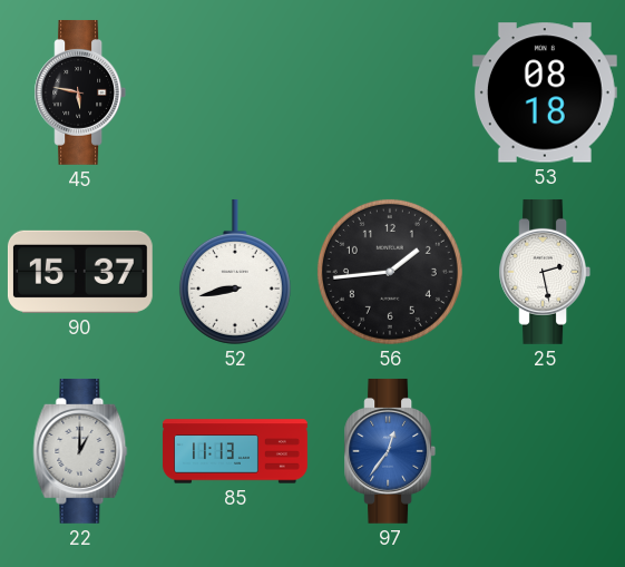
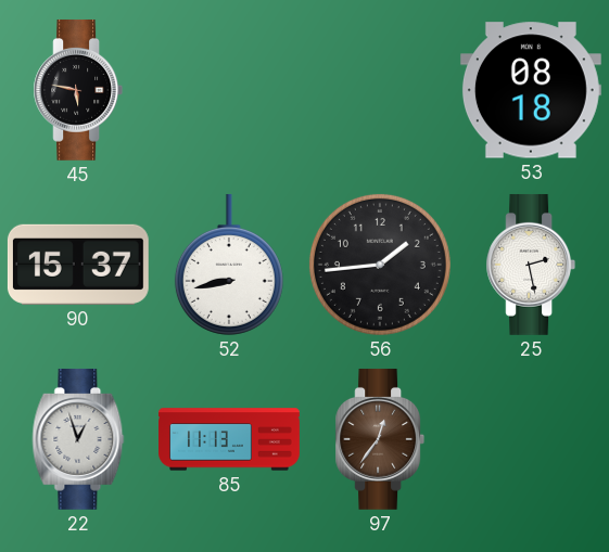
22: 1:00 -> 12:57 (78, 439)
97 dial: blue -> brown (380, 439)
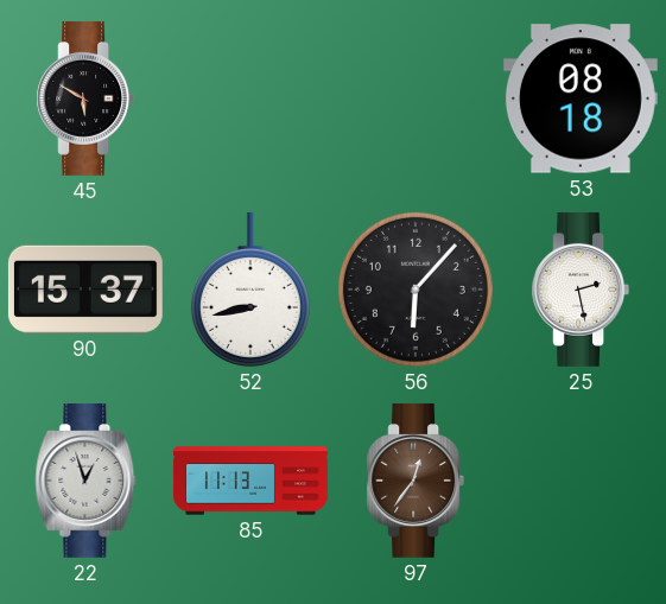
45: 5:47 -> 5:50 (85, 98)
56: 1:44 -> 6:07 (416, 290)
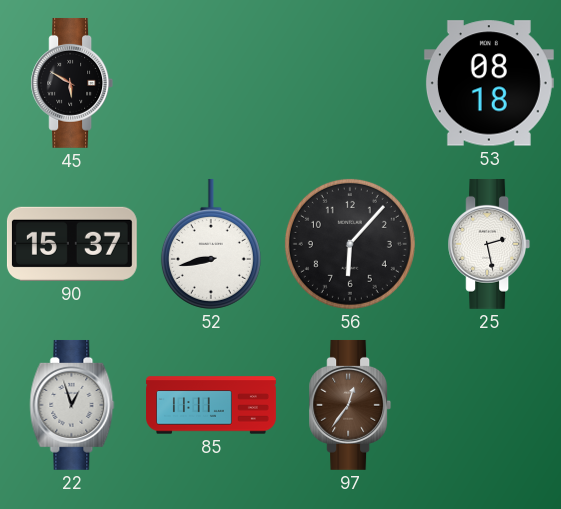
85: 11:13 -> 11:11 (211, 405)
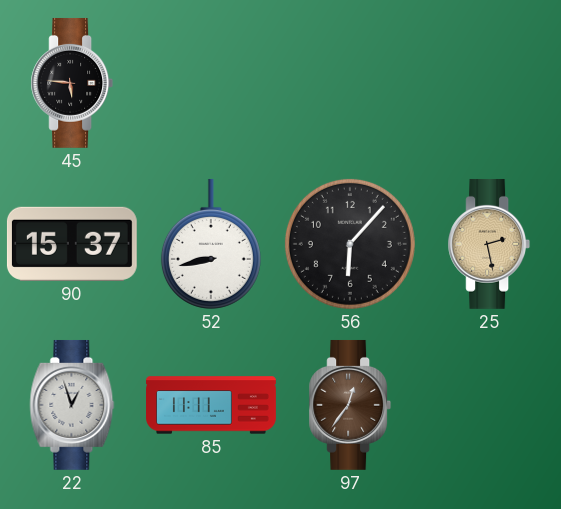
45: 5:50 -> 5:46 (72, 83)
53: 08:18 -> none (489, 83)
25 dial: white -> champagne (489, 244)
